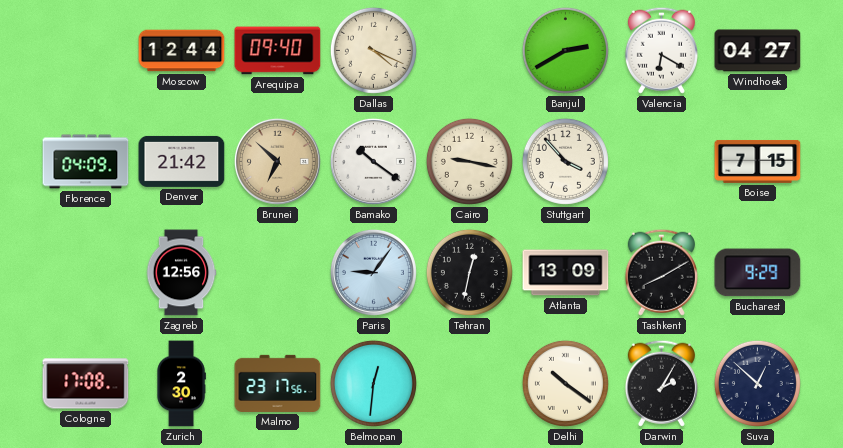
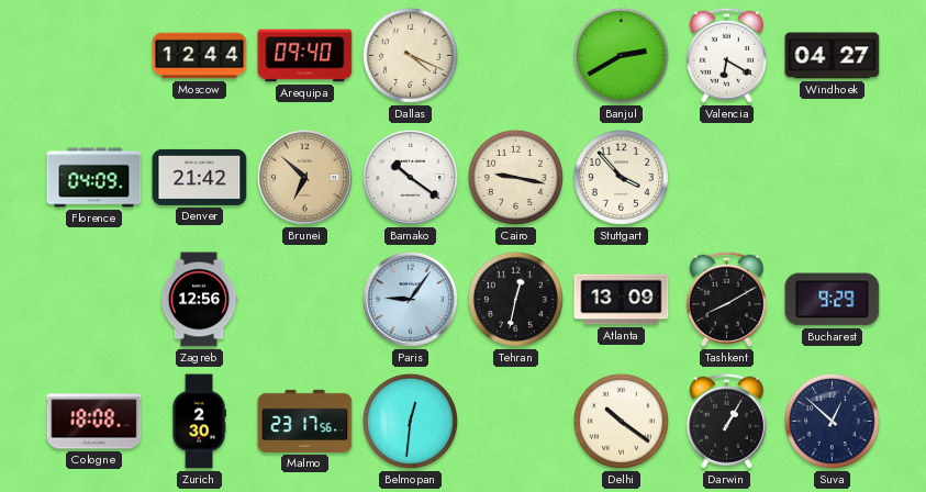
Boise: 7:15 -> none (758, 161)
Cologne: 17:08 -> 18:08 (94, 422)
Darwin: 2:05 -> 1:05 (726, 421)
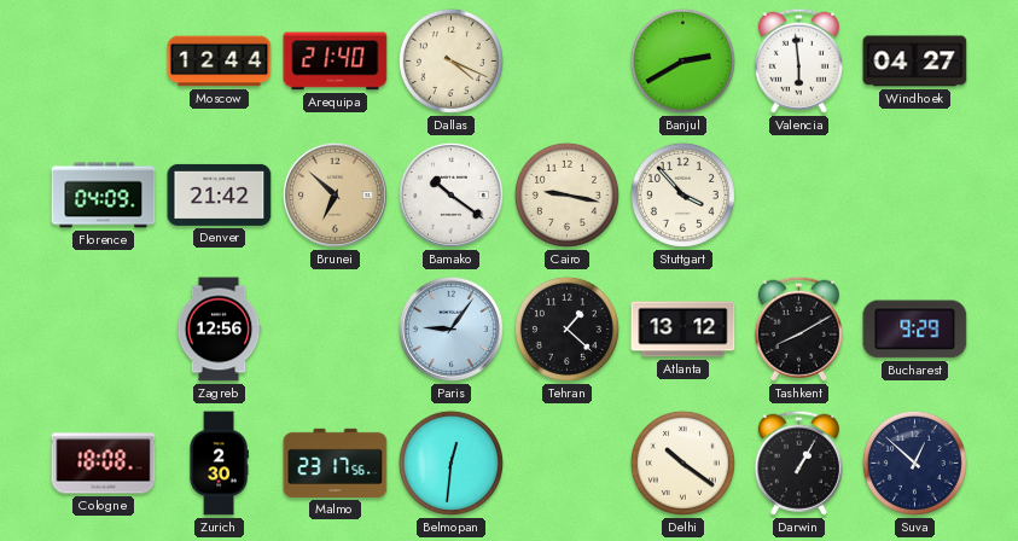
Arequipa: 09:40 -> 21:40 (336, 62)
Valencia: 6:20 -> 5:59 (798, 60)
Tehran: 12:32 -> 1:22 (566, 328)
Atlanta: 13:09 -> 13:12 (683, 330)
